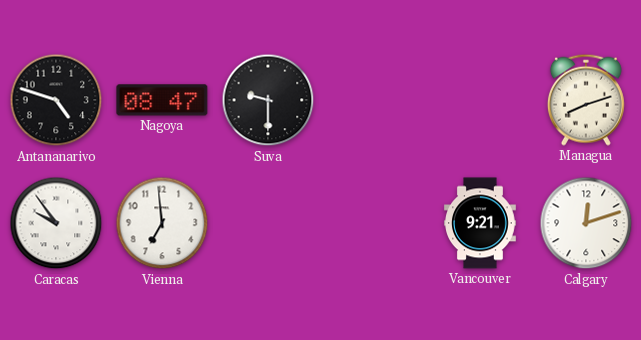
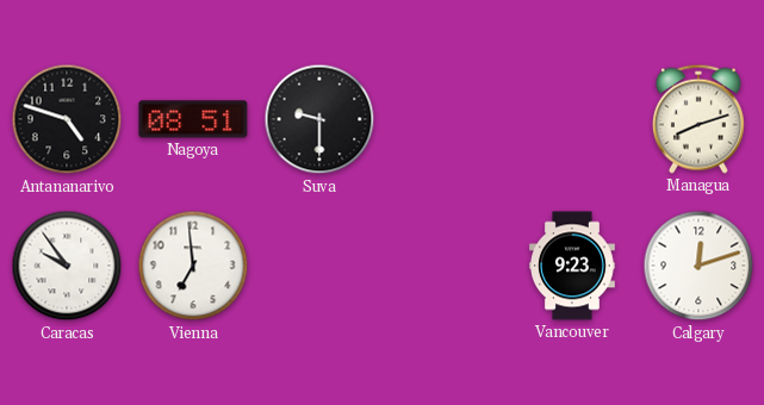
Nagoya: 08:47 -> 08:51 (193, 119)
Vancouver: 9:21 -> 9:23 (573, 266)
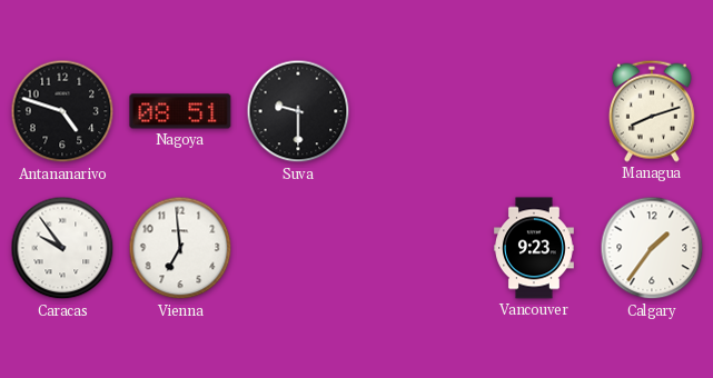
Calgary: 12:12 -> 1:36 (652, 248)
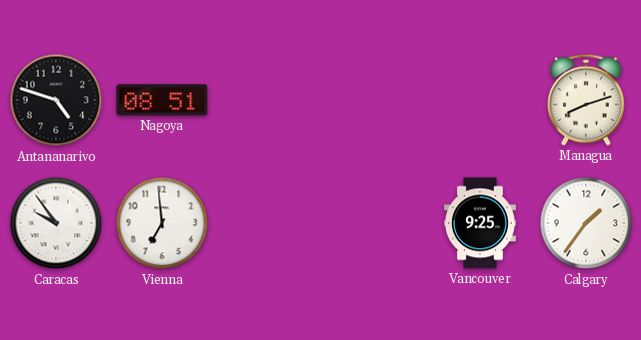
Suva: 9:30 -> none (298, 111)
Vancouver: 9:23 -> 9:25 (481, 223)
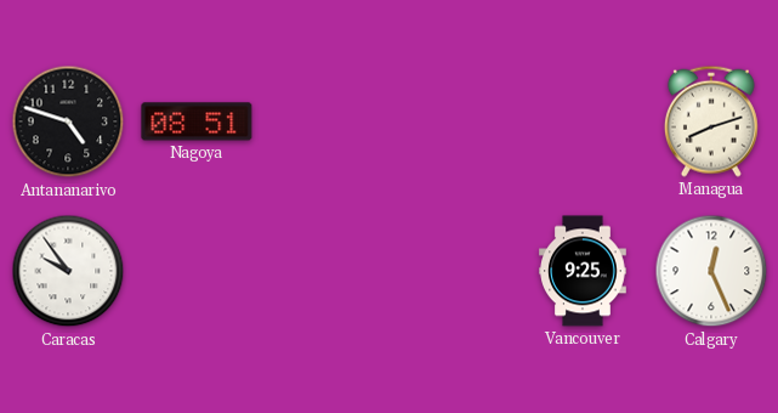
Vienna: 6:59 -> none (162, 223)
Calgary: 1:36 -> 12:26 (711, 271)
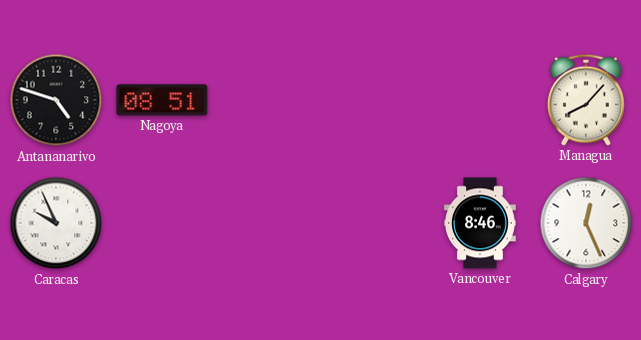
Managua: 8:12 -> 8:07 (586, 100)
Caracas: 9:54 -> 9:56 (56, 223)
Vancouver: 9:25 -> 8:46 (481, 223)
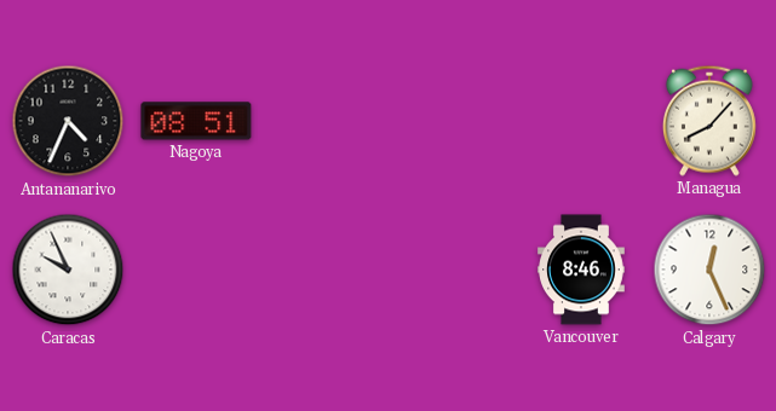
Antananarivo: 4:48 -> 4:34 (68, 121)
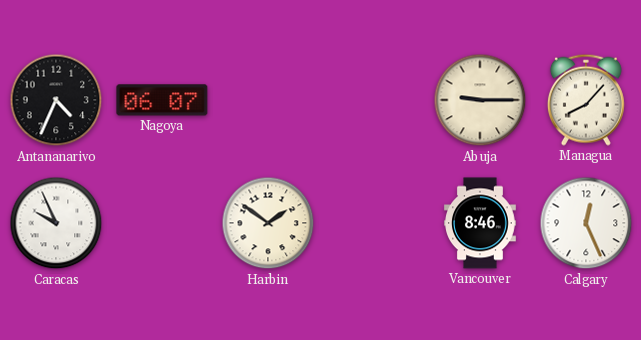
Nagoya: 08:51 -> 06:07 (162, 100)
Abuja: none -> 9:15 (480, 100)
Harbin: none -> 1:51 (268, 223)
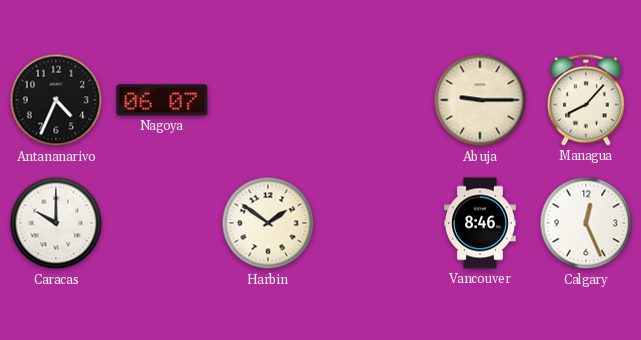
Caracas: 9:56 -> 10:00 (56, 223)
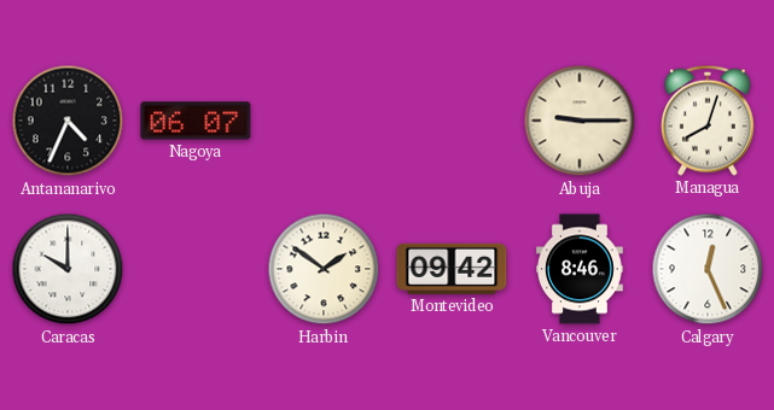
Managua: 8:07 -> 8:03 (708, 121)
Montevideo: none -> 09:42 (452, 269)
